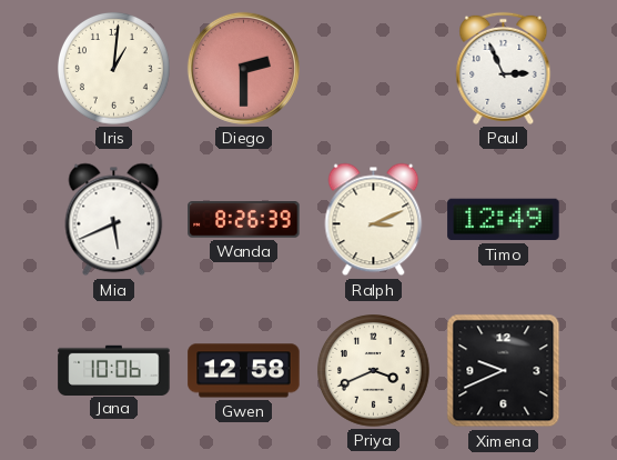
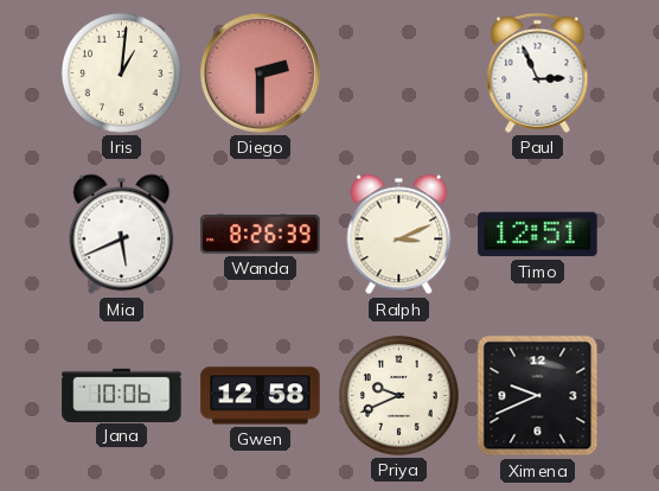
Timo: 12:49 -> 12:51 (538, 235)
Priya: 3:41 -> 9:41 (399, 396)
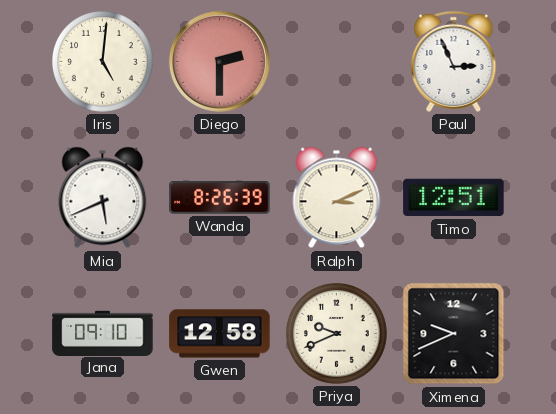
Iris: 1:01 -> 5:01 (103, 62)
Jana: 10:06 -> 09:10 (103, 333)
